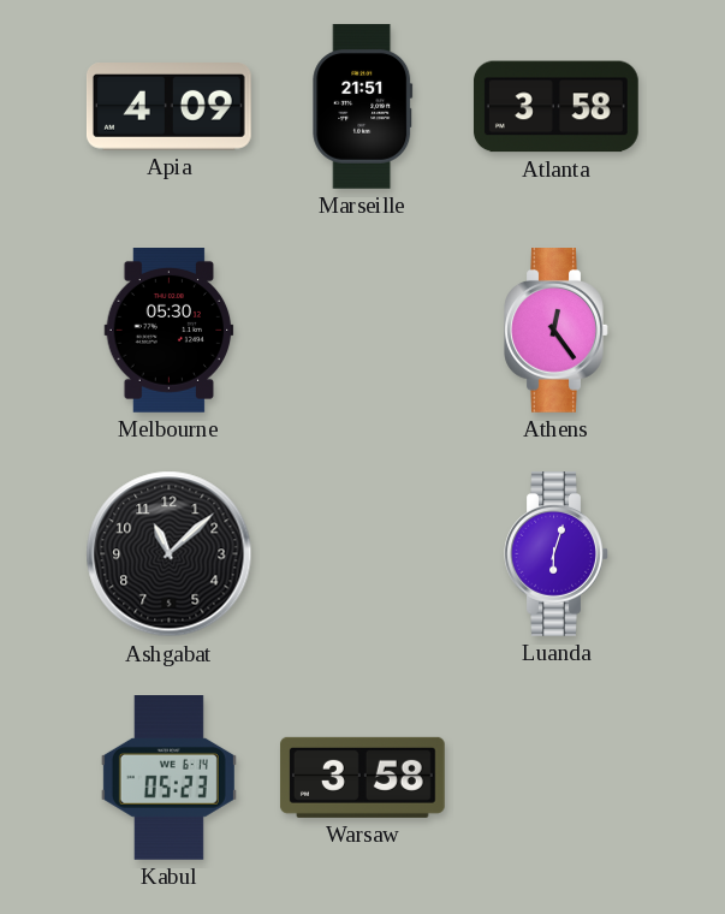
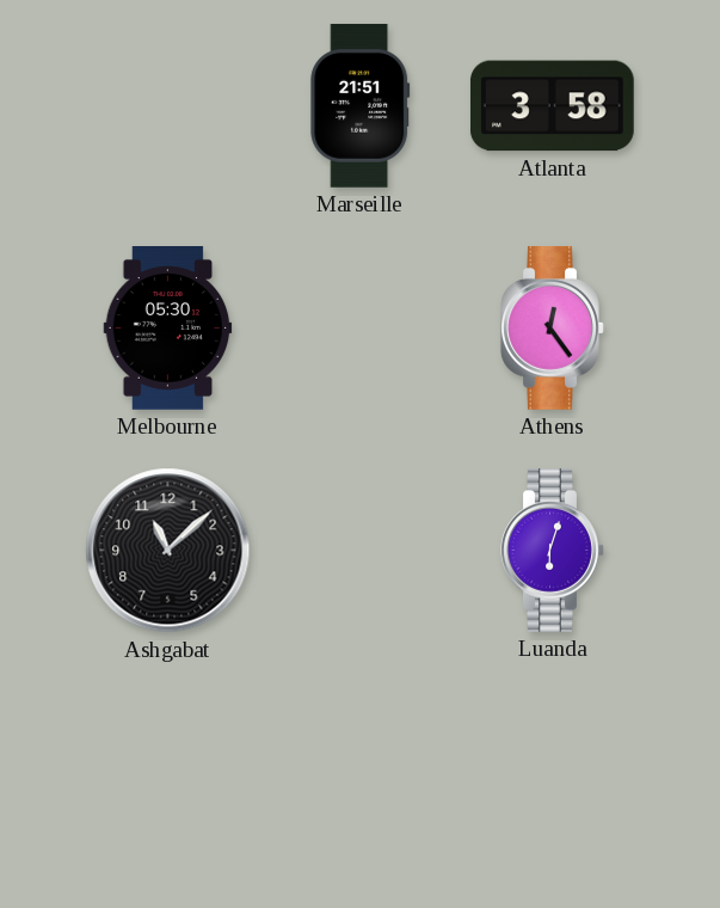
Apia: 4:09 -> none (168, 107)
Kabul: 05:23 -> none (168, 778)
Warsaw: 3:58 -> none (362, 777)
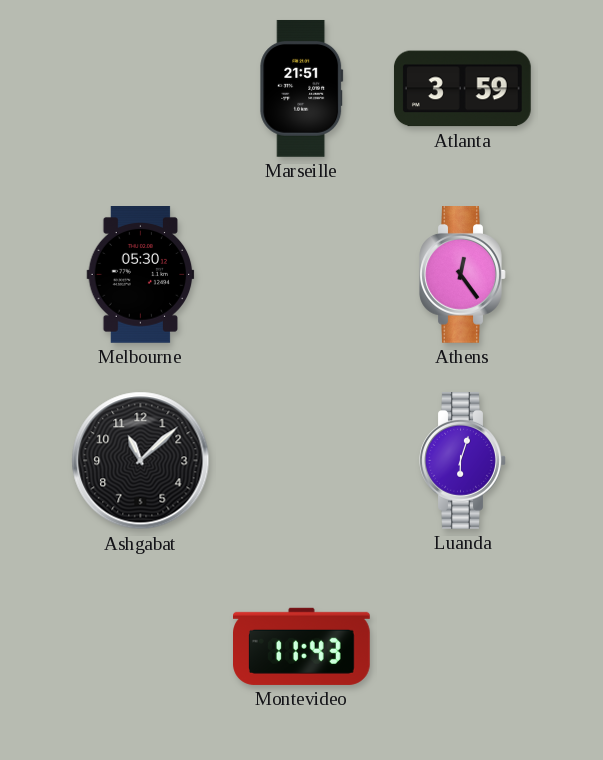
Atlanta: 3:58 -> 3:59 (462, 89)
Montevideo: none -> 11:43 (302, 646)
